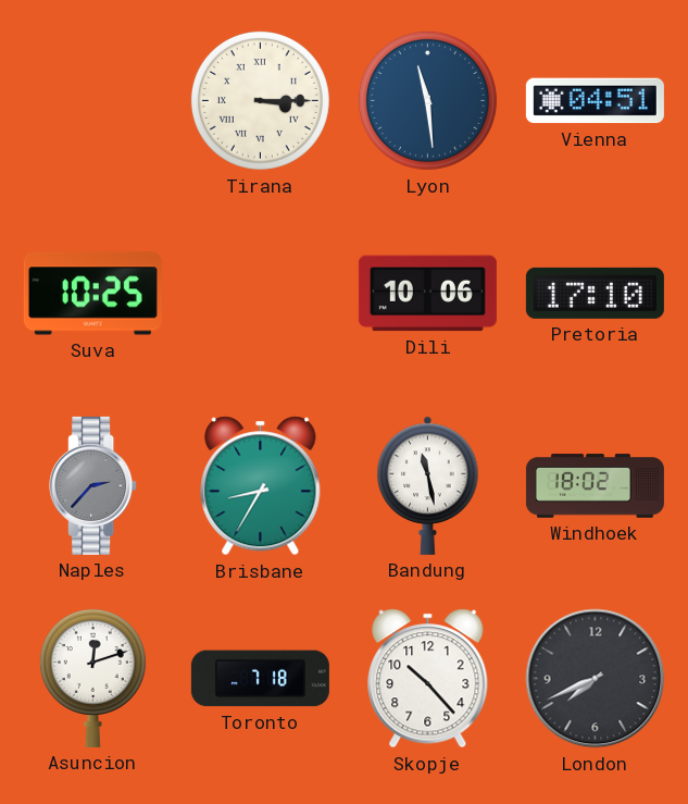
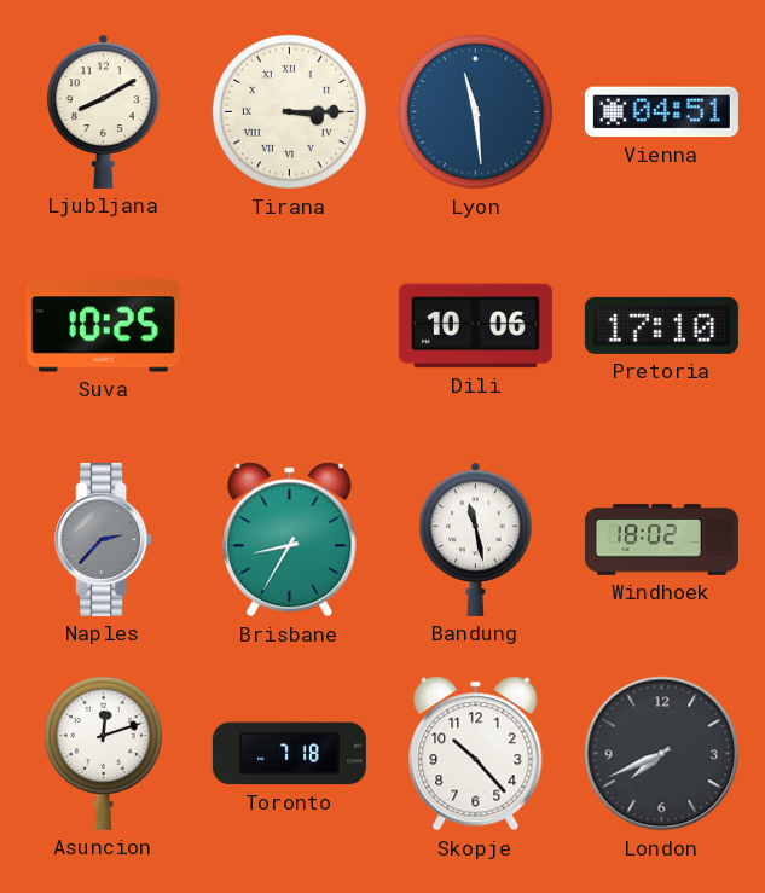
Ljubljana: none -> 8:10 (104, 111)
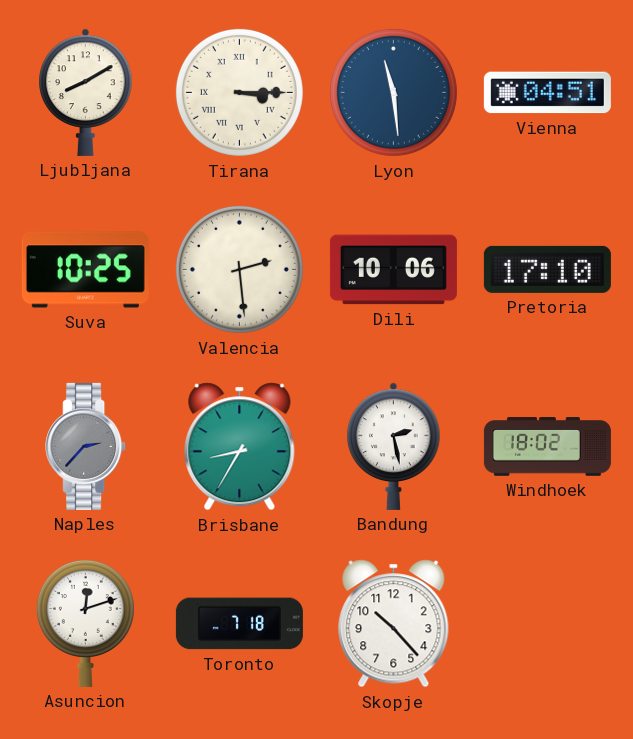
Valencia: none -> 2:29 (239, 269)
Bandung: 11:28 -> 2:28 (394, 446)
London: 7:41 -> none (662, 754)
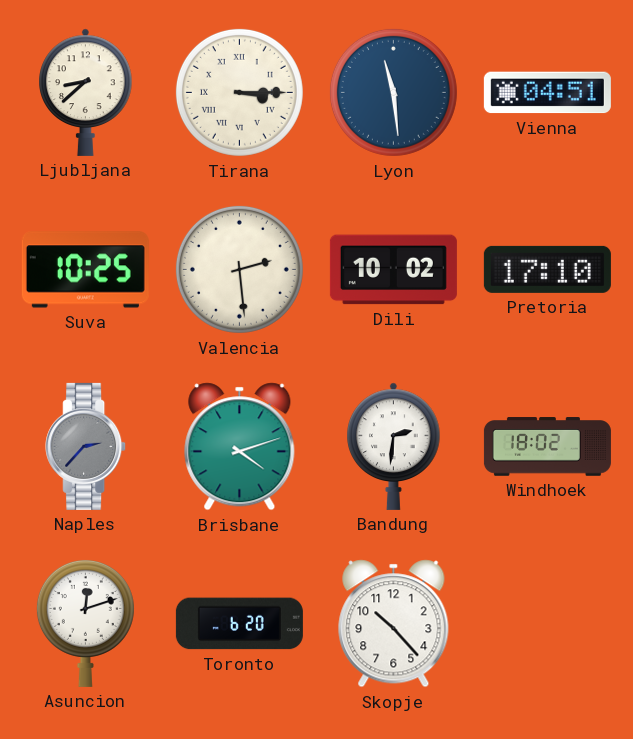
Ljubljana: 8:10 -> 8:38 (86, 92)
Dili: 10:06 -> 10:02 (393, 270)
Brisbane: 8:35 -> 4:12 (240, 447)
Bandung: 2:28 -> 2:31 (394, 446)
Toronto: 7:18 -> 6:20 (239, 624)
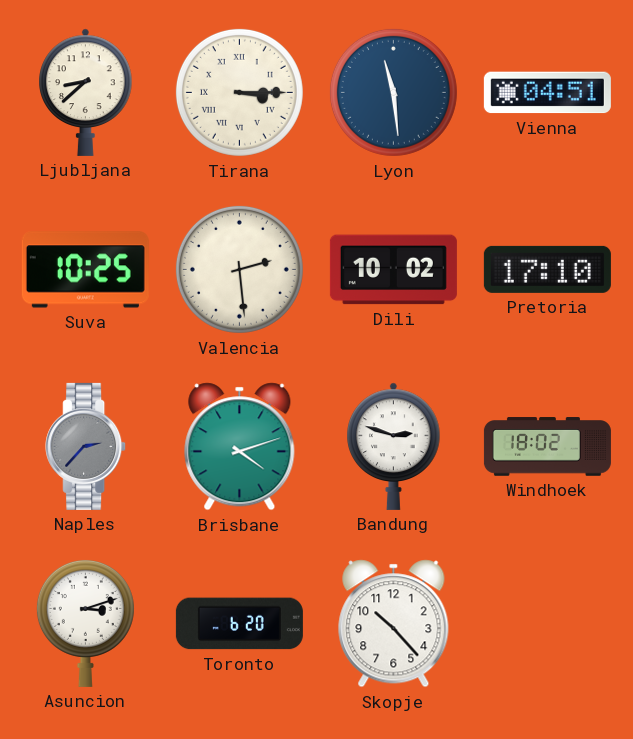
Bandung: 2:31 -> 2:48 (394, 446)
Asuncion: 12:12 -> 3:12 (85, 623)
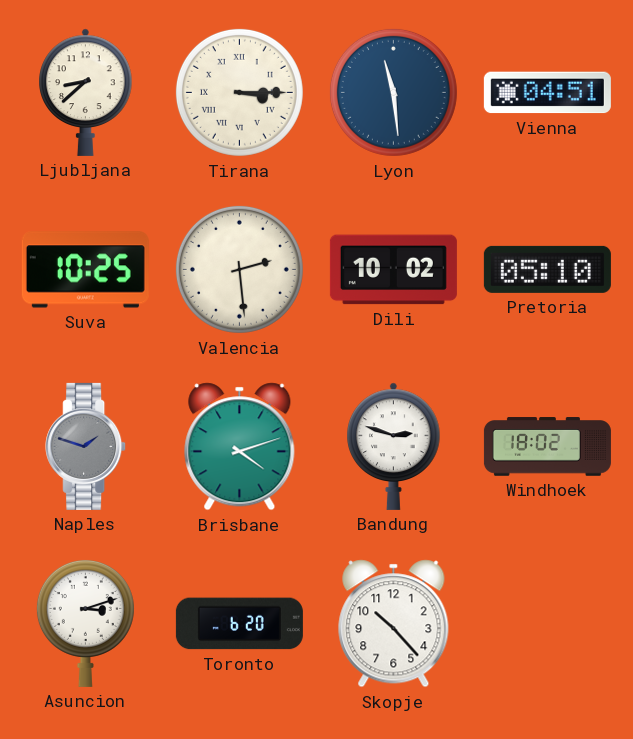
Pretoria: 17:10 -> 05:10 (547, 269)
Naples: 2:37 -> 1:48 (86, 446)
